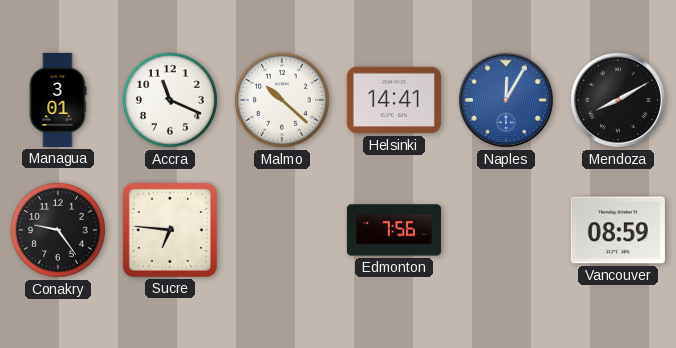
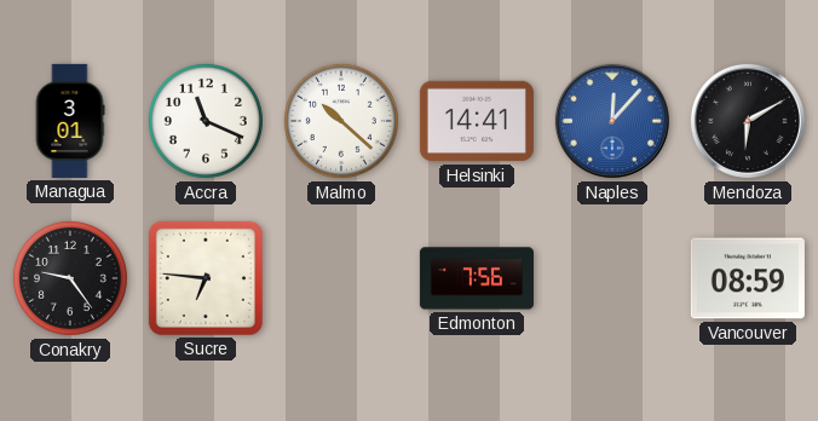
Naples: 12:05 -> 12:07 (612, 121)
Mendoza: 8:10 -> 6:10 (748, 121)
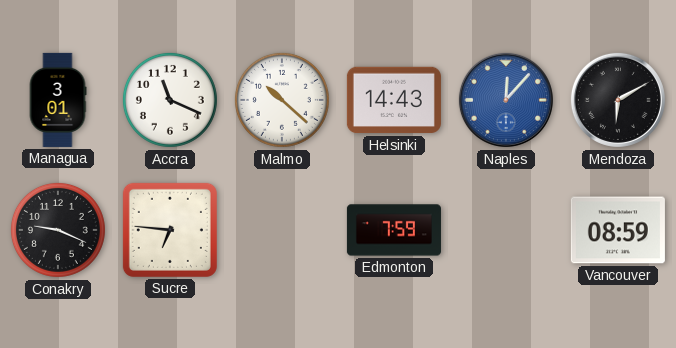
Helsinki: 14:41 -> 14:43 (394, 100)
Conakry: 9:24 -> 9:19 (58, 230)
Edmonton: 7:56 -> 7:59 (394, 230)
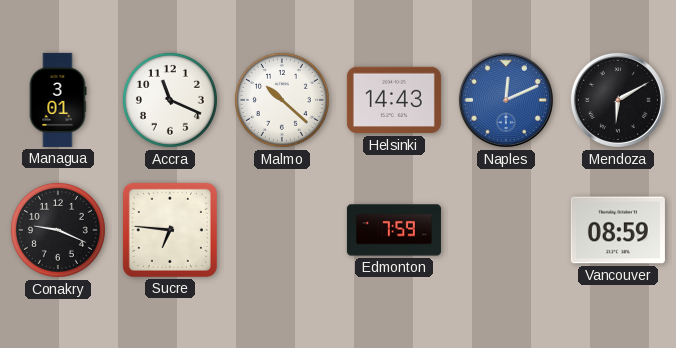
Naples: 12:07 -> 12:11 (506, 100)
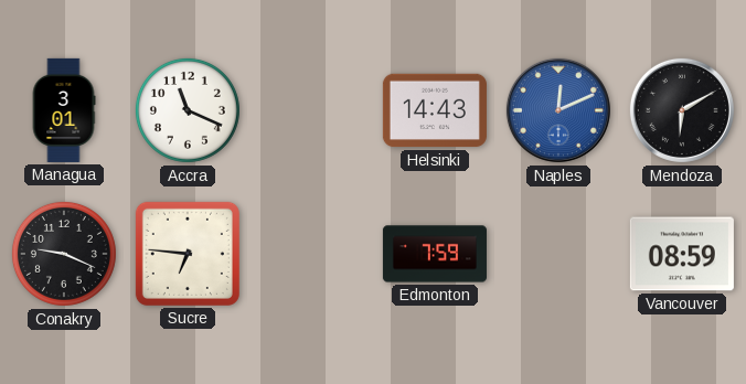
Malmo: 10:22 -> none (282, 100)
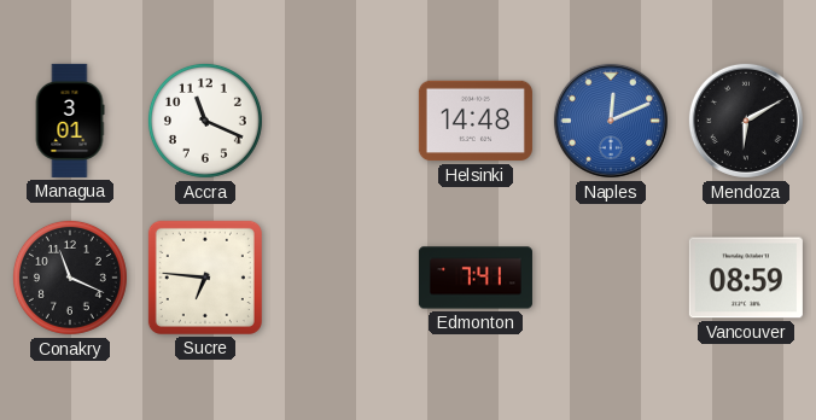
Helsinki: 14:43 -> 14:48 (476, 121)
Conakry: 9:19 -> 11:19 (70, 278)
Edmonton: 7:59 -> 7:41 (476, 278)
